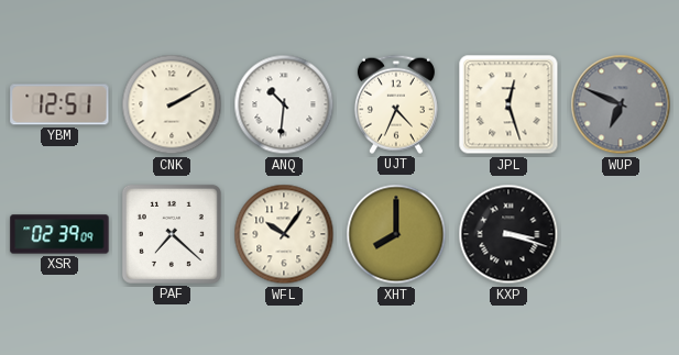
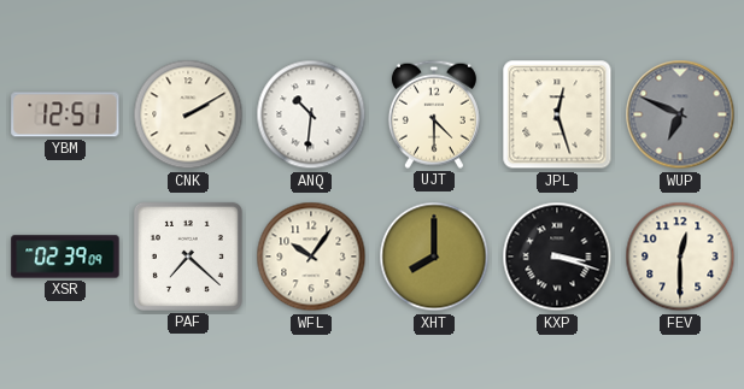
UJT: 4:34 -> 4:30 (434, 114)
FEV: none -> 12:30 (680, 257)
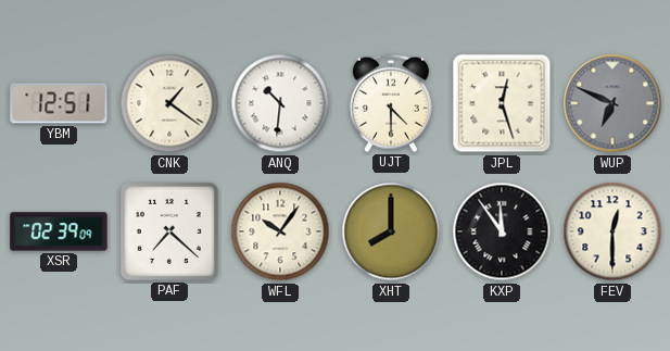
CNK: 2:10 -> 1:21 (169, 103)
KXP: 3:18 -> 11:54 (502, 231)
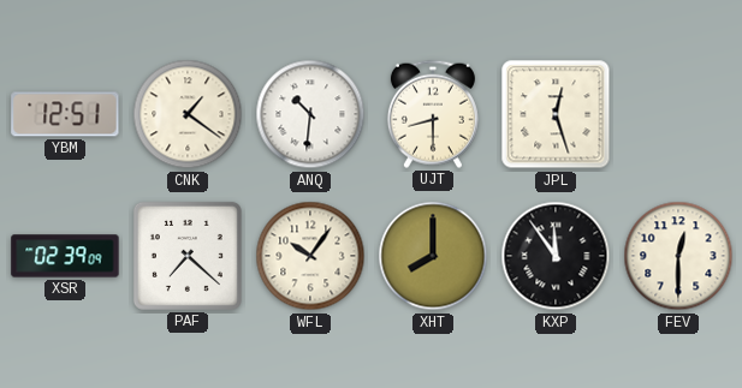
UJT: 4:30 -> 8:30 (433, 114)
WUP: 6:49 -> none (612, 103)
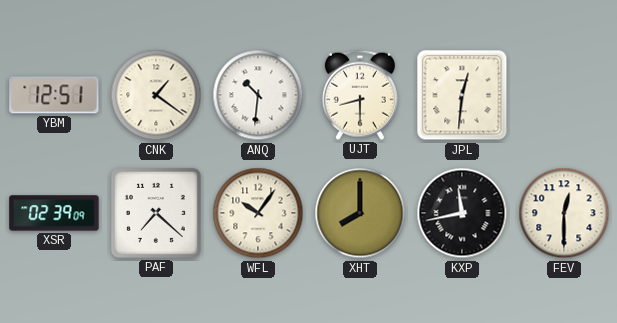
JPL: 12:27 -> 12:31 (462, 95)
KXP: 11:54 -> 11:43 (462, 213)
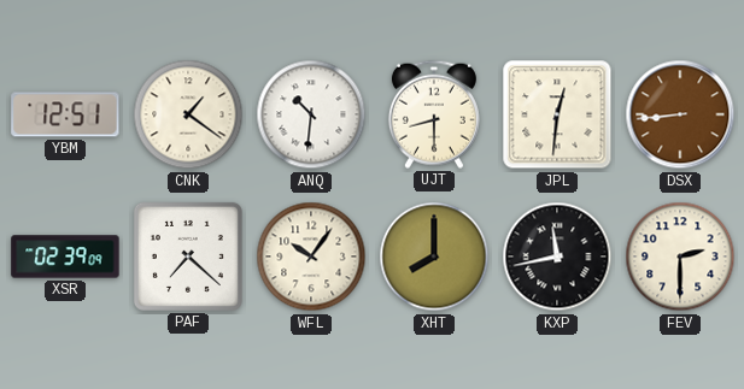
DSX: none -> 8:44 (680, 114)
FEV: 12:30 -> 2:30 (680, 257)
